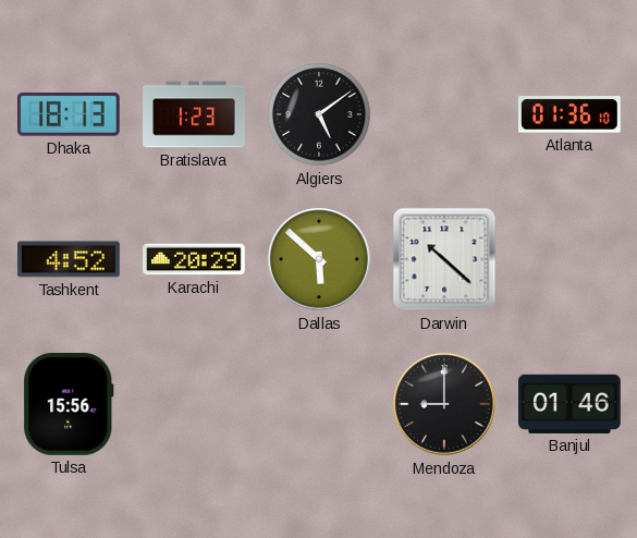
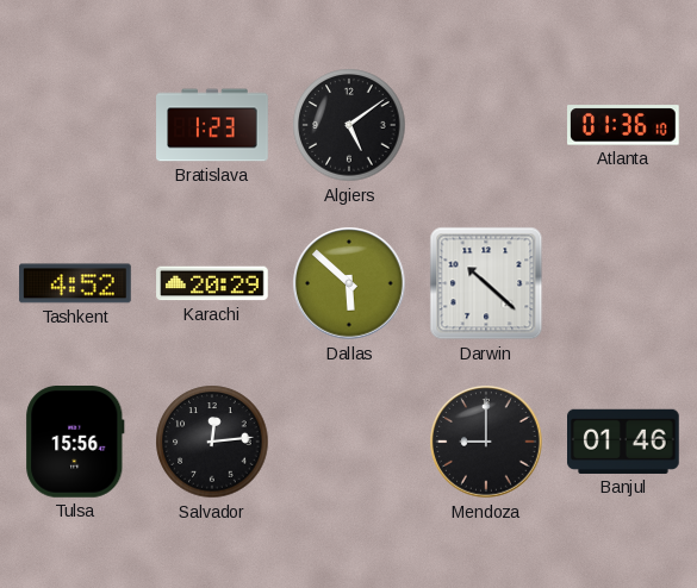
Dhaka: 18:13 -> none (69, 114)
Salvador: none -> 12:14 (212, 442)
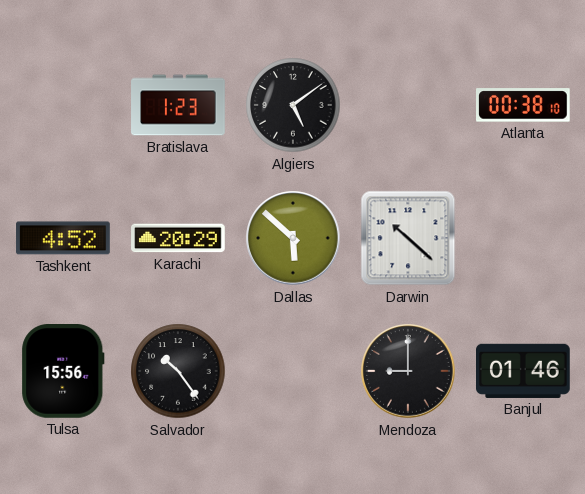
Atlanta: 01:36 -> 00:38 (524, 105)
Salvador: 12:14 -> 10:24 (178, 371)
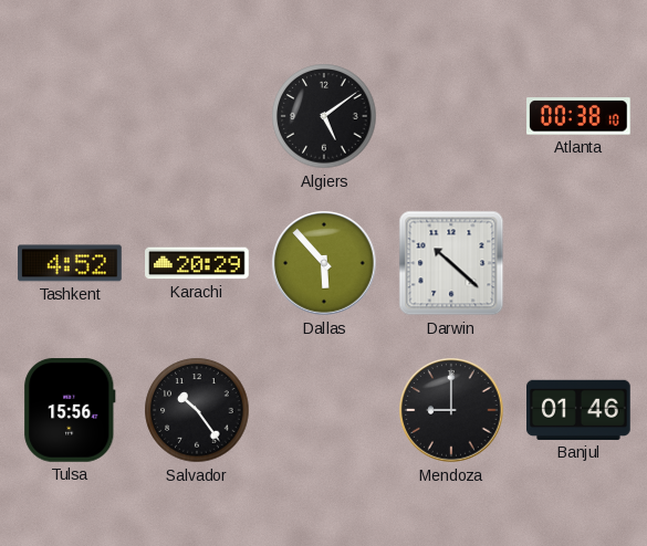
Bratislava: 1:23 -> none (178, 105)
Dallas: 5:52 -> 5:53 (324, 263)
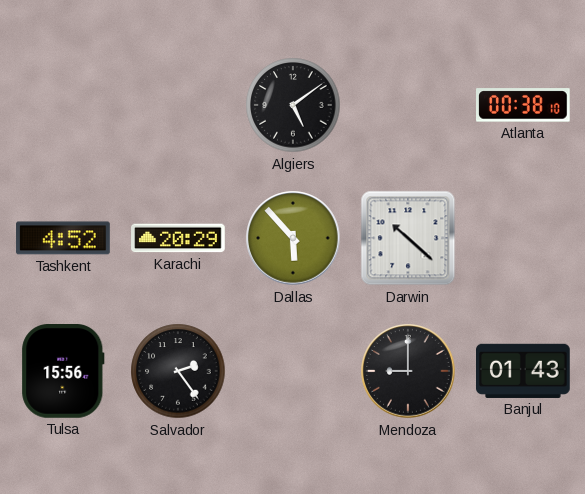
Salvador: 10:24 -> 2:24 (178, 371)
Banjul: 01:46 -> 01:43 (524, 371)
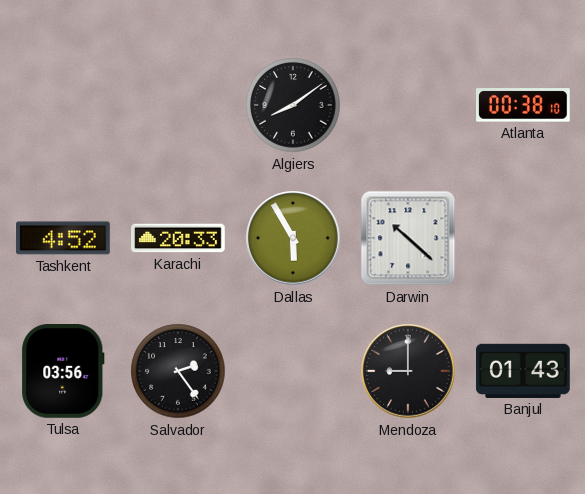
Algiers: 5:09 -> 8:09 (293, 105)
Karachi: 20:29 -> 20:33 (178, 238)
Dallas: 5:53 -> 5:55 (293, 238)
Tulsa: 15:56 -> 03:56 (63, 372)
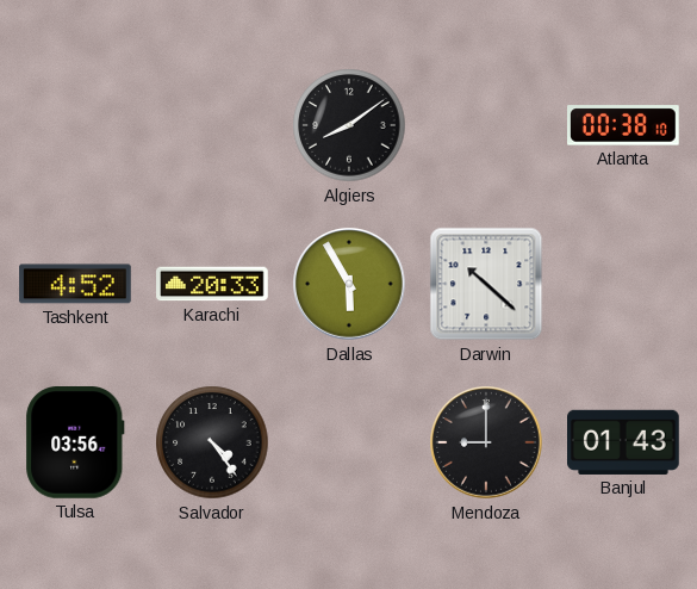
Salvador: 2:24 -> 4:24 (212, 442)
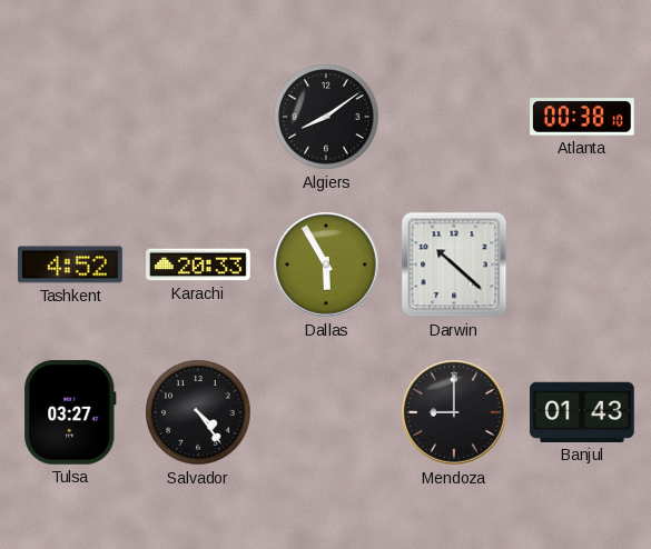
Tulsa: 03:56 -> 03:27 (70, 413)
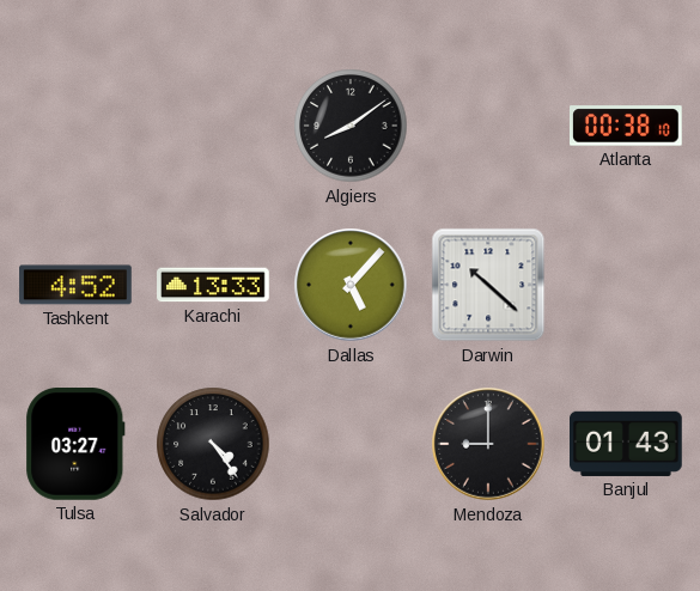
Karachi: 20:33 -> 13:33 (213, 285)
Dallas: 5:55 -> 5:07 (351, 285)
